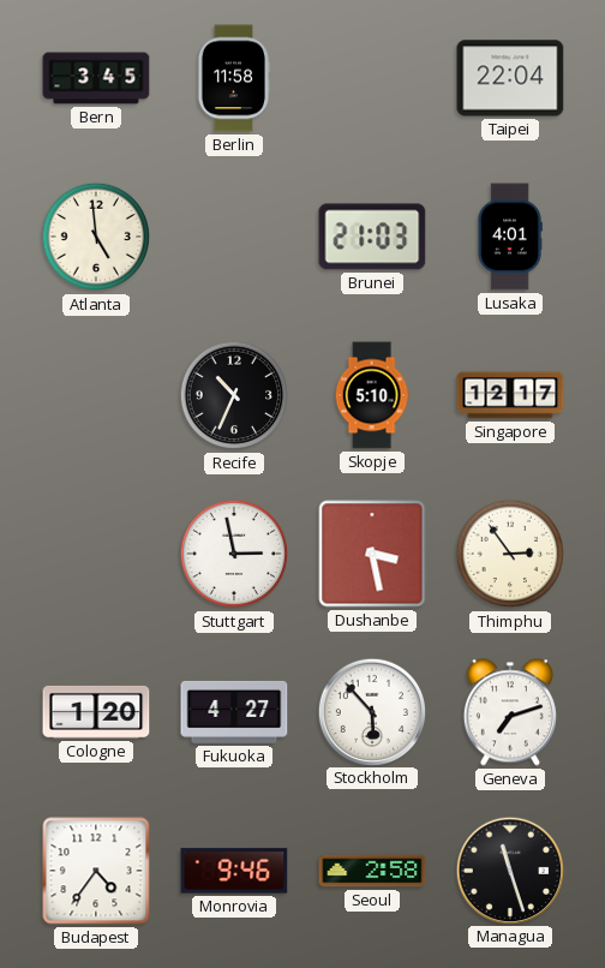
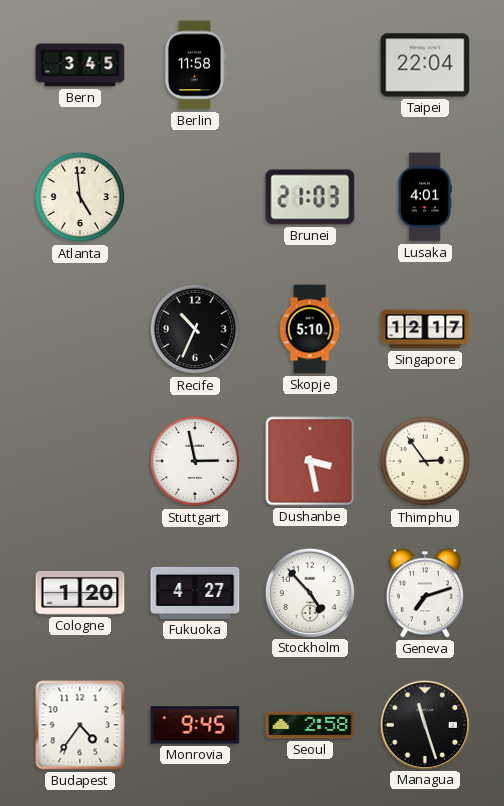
Stockholm: 5:53 -> 4:53 (309, 592)
Monrovia: 9:46 -> 9:45 (195, 725)
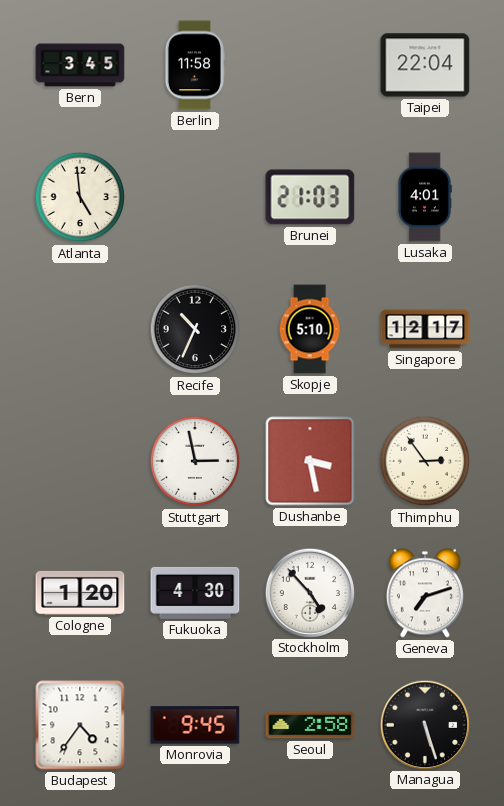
Fukuoka: 4:27 -> 4:30 (195, 593)
Managua: 11:27 -> 5:27 (424, 724)
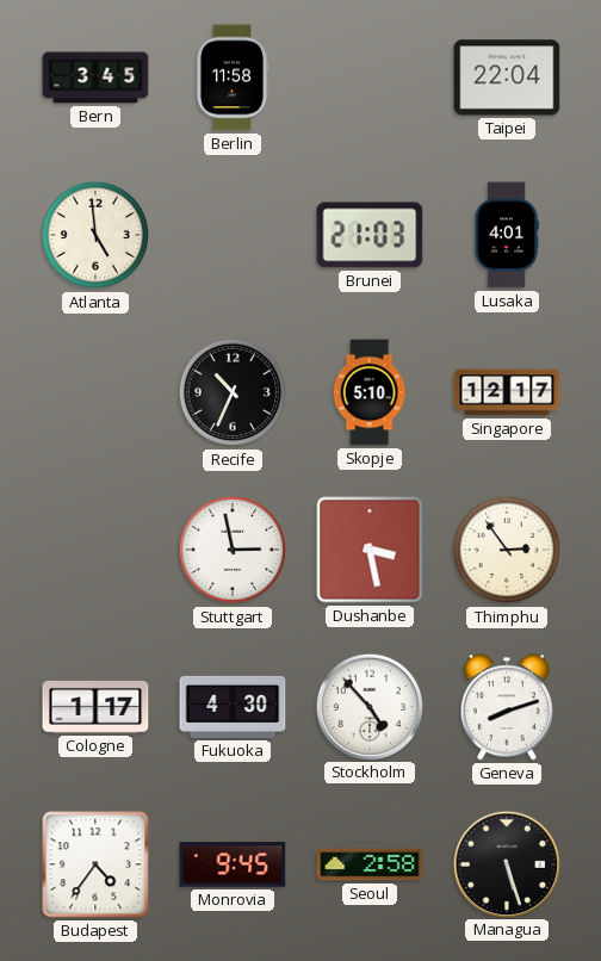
Cologne: 1:20 -> 1:17 (95, 707)
Geneva: 7:12 -> 8:12 (507, 707)
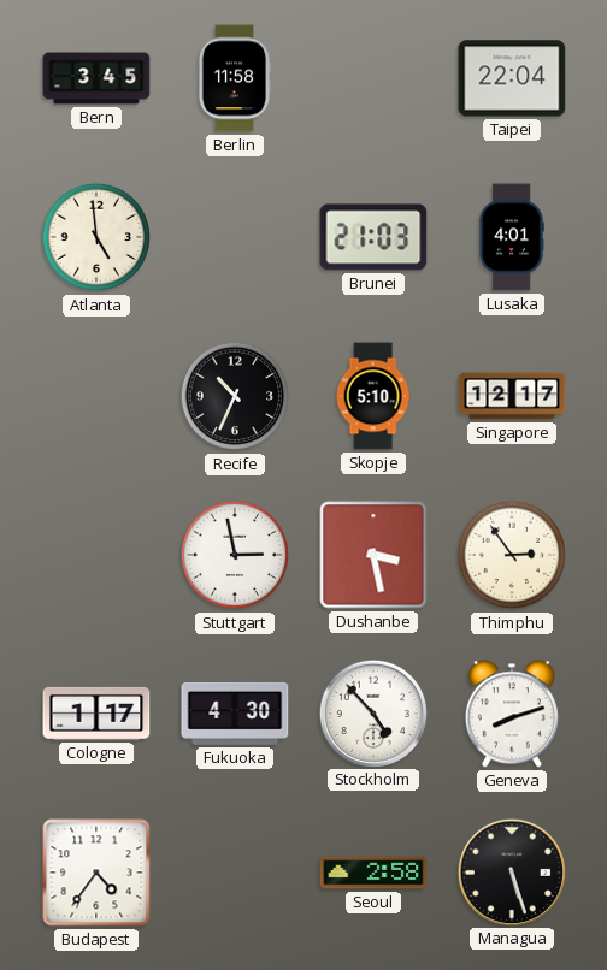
Monrovia: 9:45 -> none (233, 864)
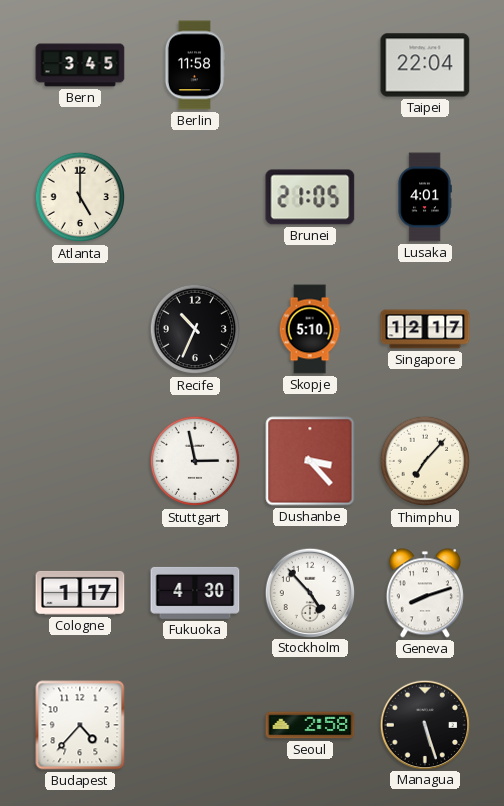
Atlanta: 4:59 -> 5:00 (80, 197)
Brunei: 21:03 -> 21:05 (310, 197)
Dushanbe: 3:28 -> 3:23 (310, 461)
Thimphu: 2:54 -> 7:07 (425, 461)
Budapest: 4:36 -> 4:37 (80, 725)
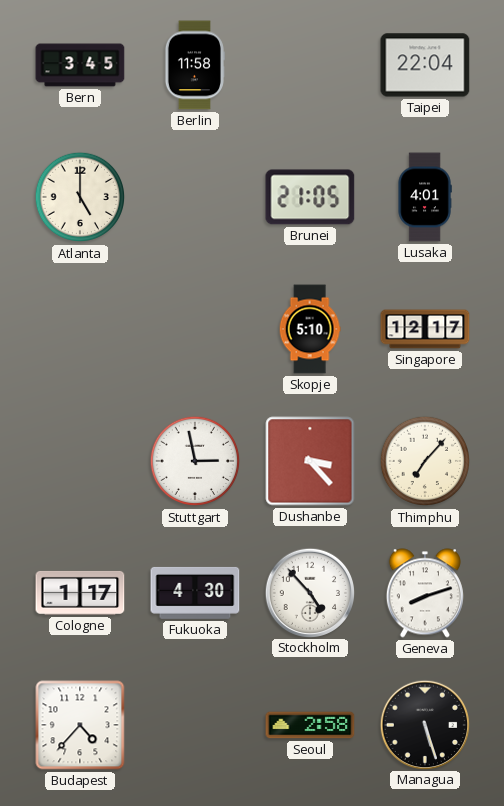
Recife: 10:34 -> none (195, 329)
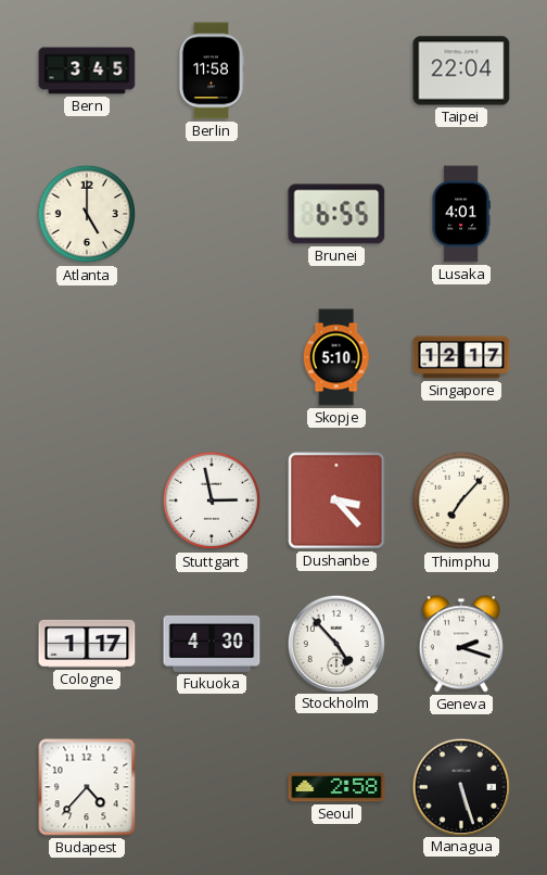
Brunei: 21:05 -> 6:55 (336, 214)
Geneva: 8:12 -> 2:18 (461, 644)
